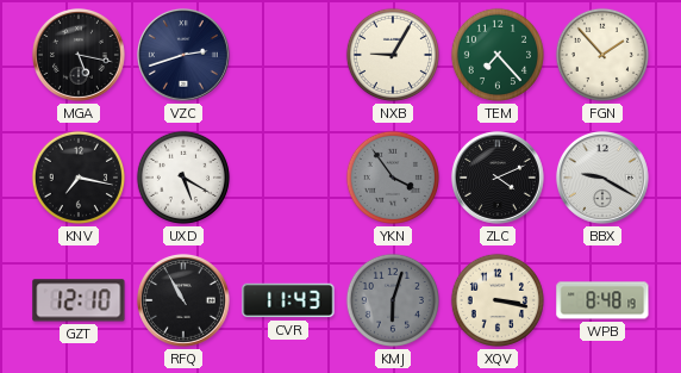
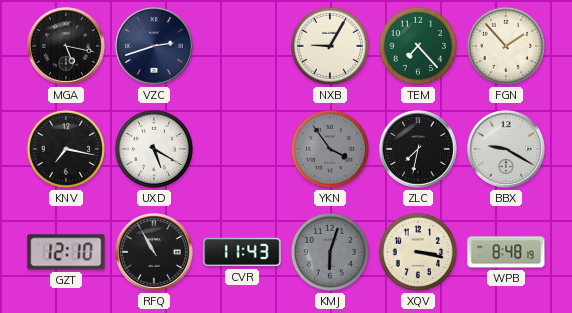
ZLC: 4:11 -> 7:32 (418, 149)
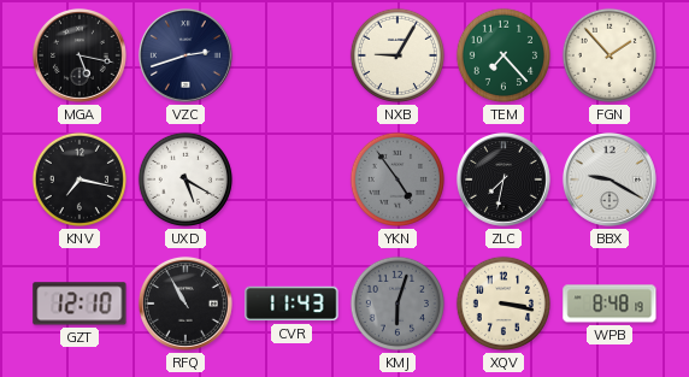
YKN: 3:54 -> 4:54 (397, 179)
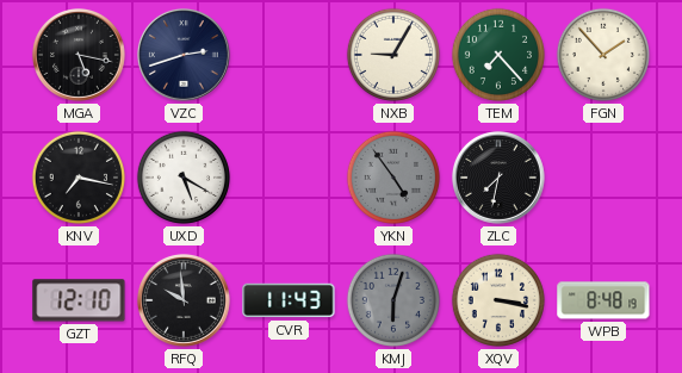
BBX: 9:20 -> none (609, 179)
RFQ: 10:55 -> 9:59 (184, 300)
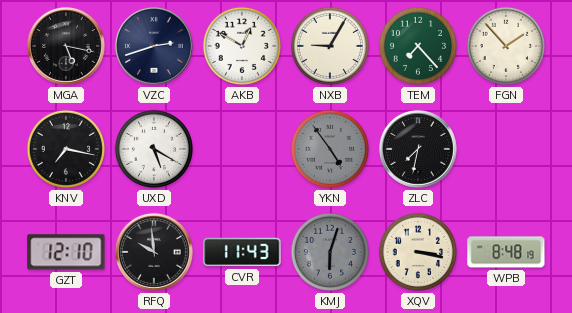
AKB: none -> 12:50 (242, 46)
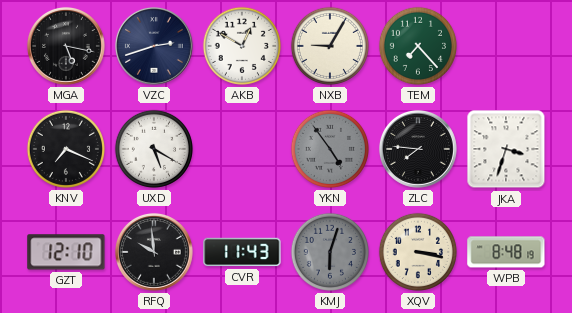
FGN: 1:53 -> none (506, 46)
KNV: 7:17 -> 7:19 (66, 149)
ZLC: 7:32 -> 7:46 (418, 149)
JKA: none -> 3:33 (506, 149)
